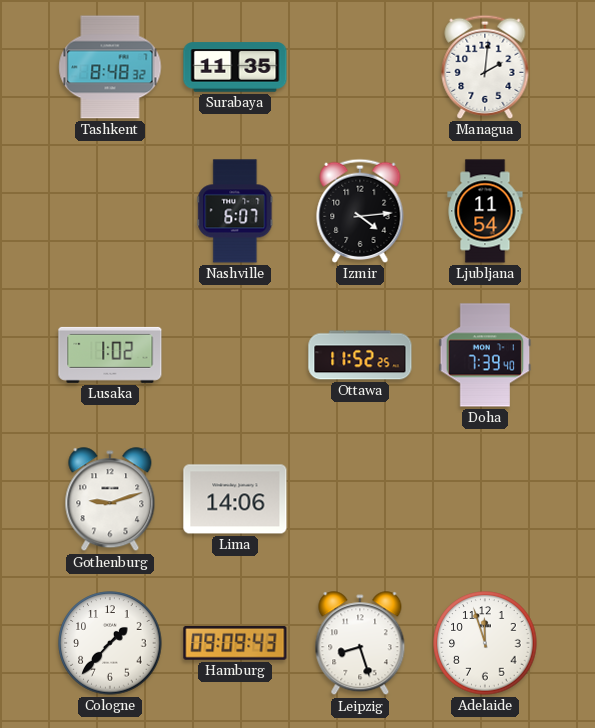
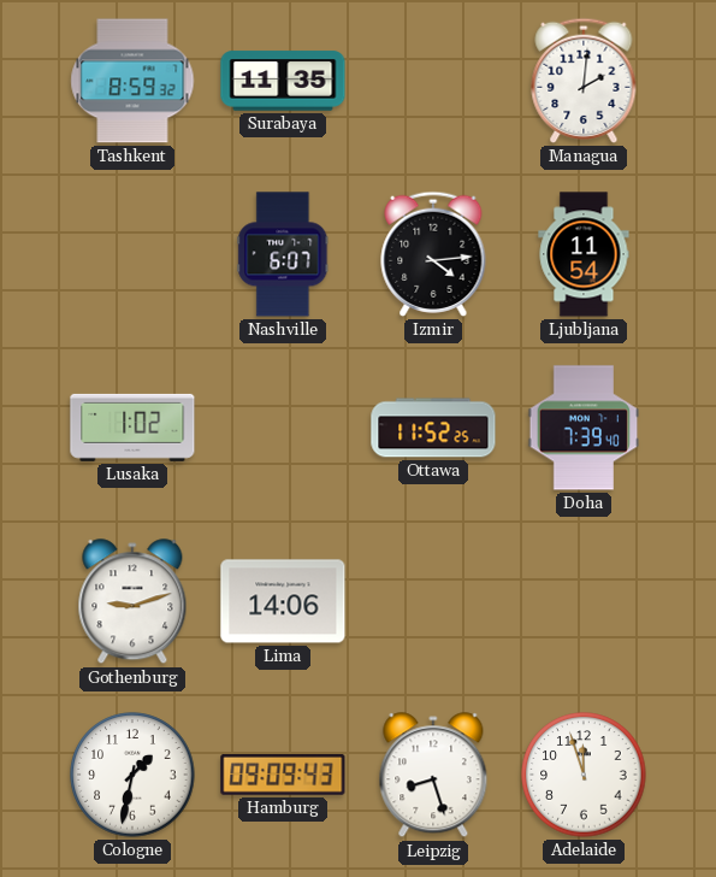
Tashkent: 8:48 -> 8:59 (132, 81)
Cologne: 1:37 -> 1:32 (132, 775)
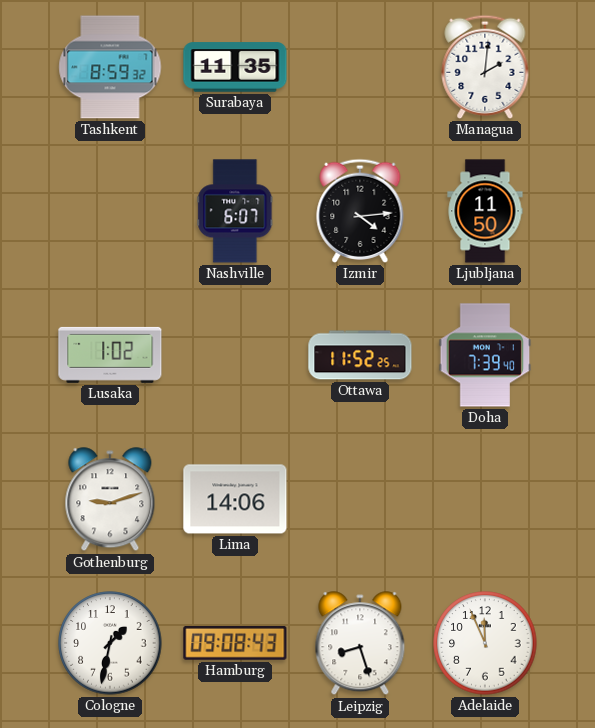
Ljubljana: 11:54 -> 11:50 (485, 211)
Hamburg: 09:09 -> 09:08 (235, 643)
Adelaide: 11:57 -> 11:56 (485, 643)
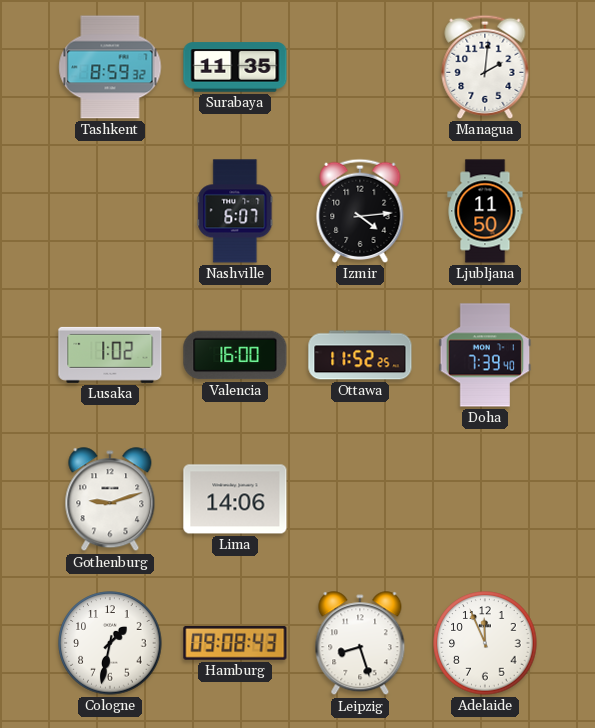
Valencia: none -> 16:00 (235, 355)
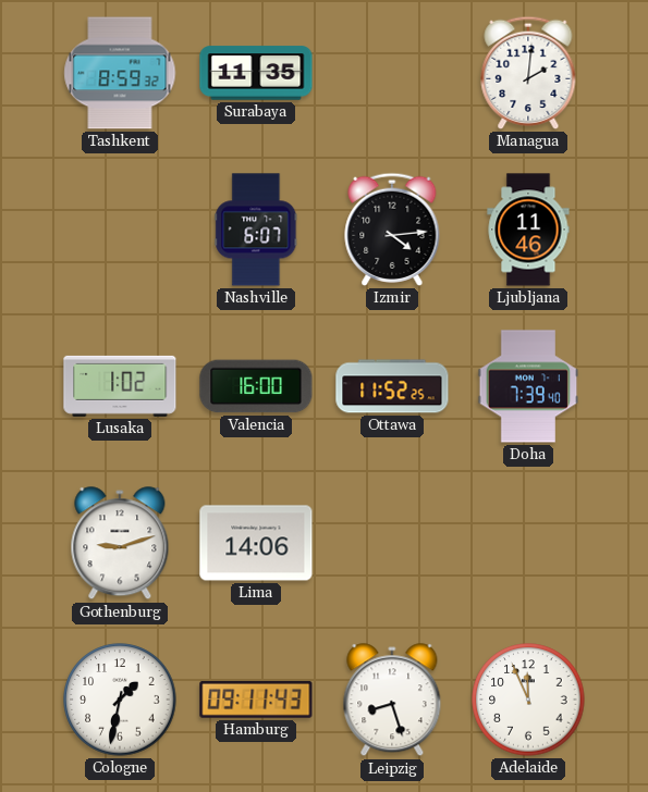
Ljubljana: 11:50 -> 11:46 (528, 230)
Hamburg: 09:08 -> 09:11 (256, 700)
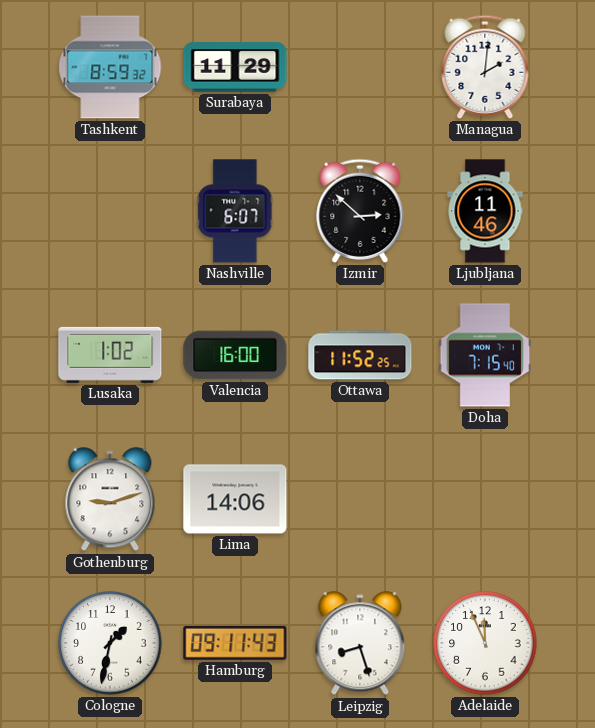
Surabaya: 11:35 -> 11:29 (235, 67)
Izmir: 4:14 -> 2:52 (360, 211)
Doha: 7:39 -> 7:15 (485, 355)
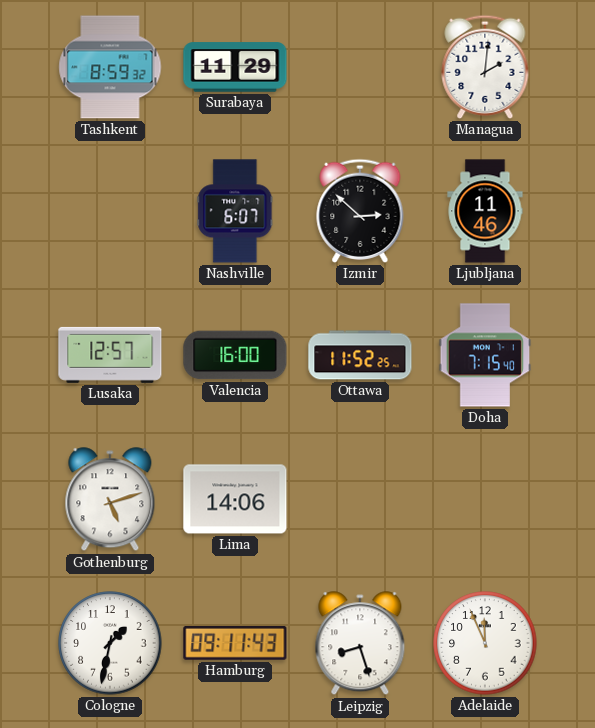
Lusaka: 1:02 -> 12:57 (110, 355)
Gothenburg: 9:12 -> 5:12 (110, 500)
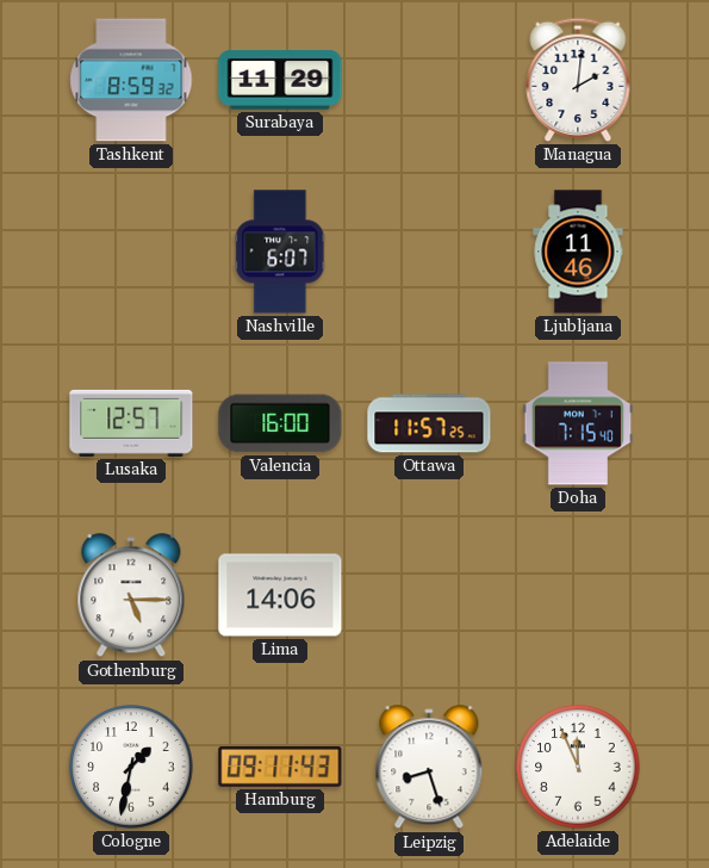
Izmir: 2:52 -> none (360, 211)
Ottawa: 11:52 -> 11:57 (429, 423)
Gothenburg: 5:12 -> 5:15 (131, 596)
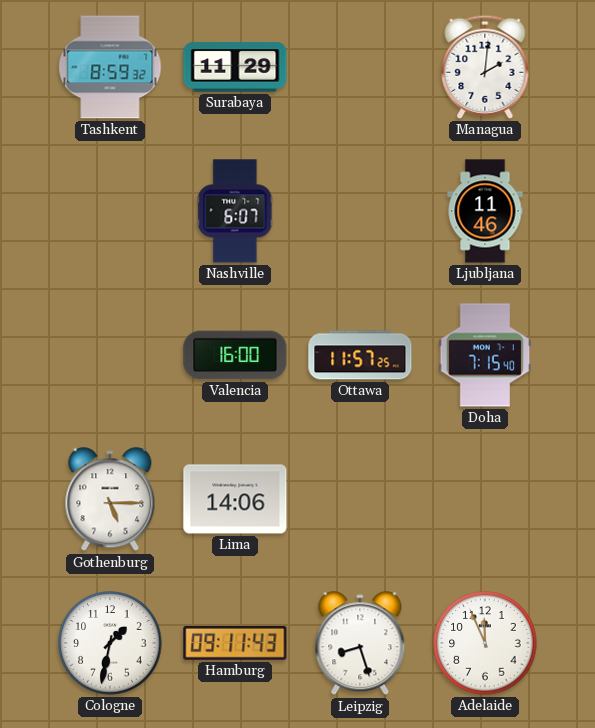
Lusaka: 12:57 -> none (131, 423)
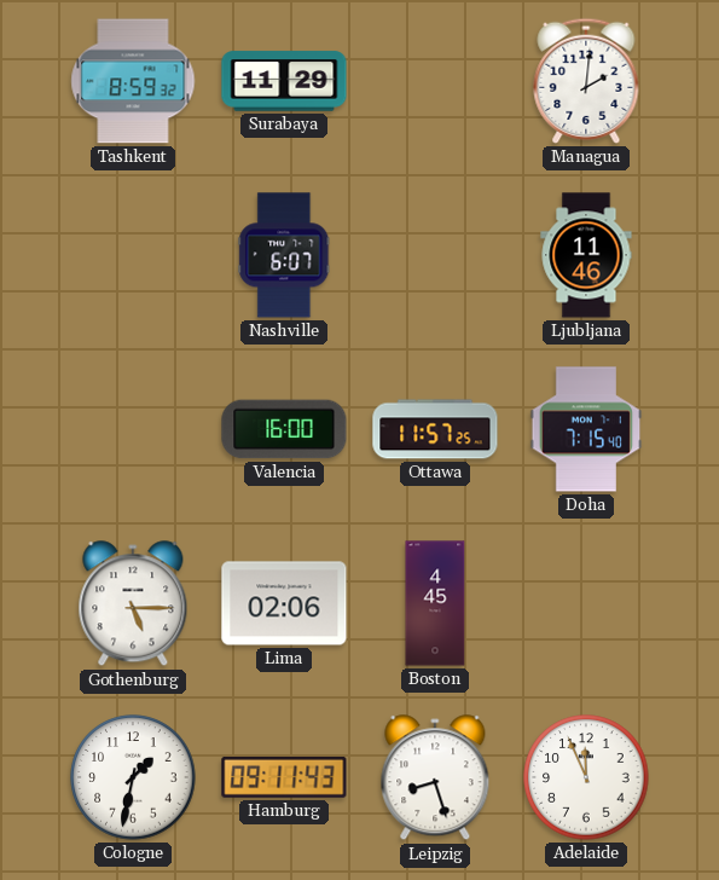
Lima: 14:06 -> 02:06 (284, 603)
Boston: none -> 4:45 (435, 603)
